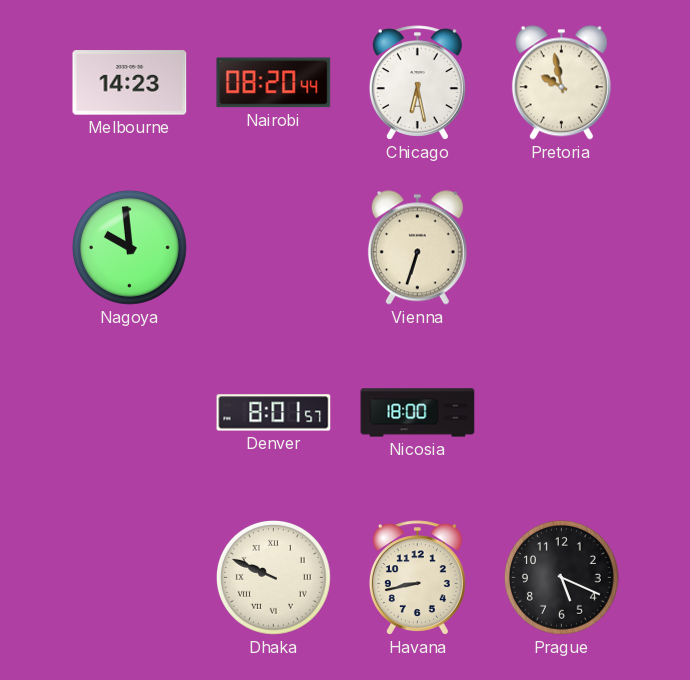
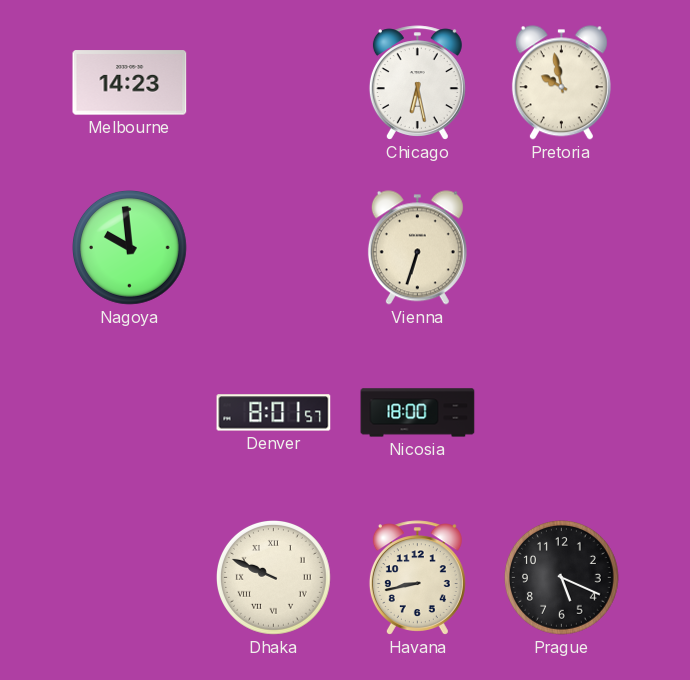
Nairobi: 08:20 -> none (274, 83)
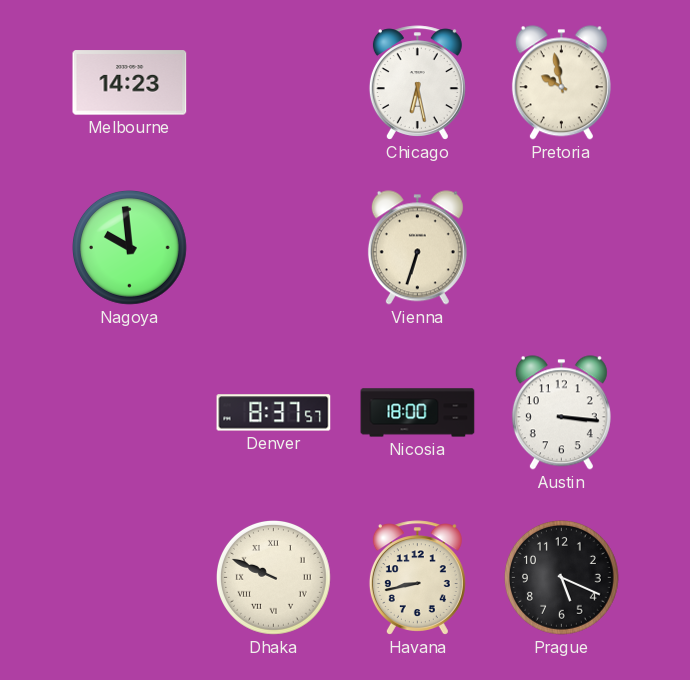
Denver: 8:01 -> 8:37 (274, 413)
Austin: none -> 3:16 (561, 413)
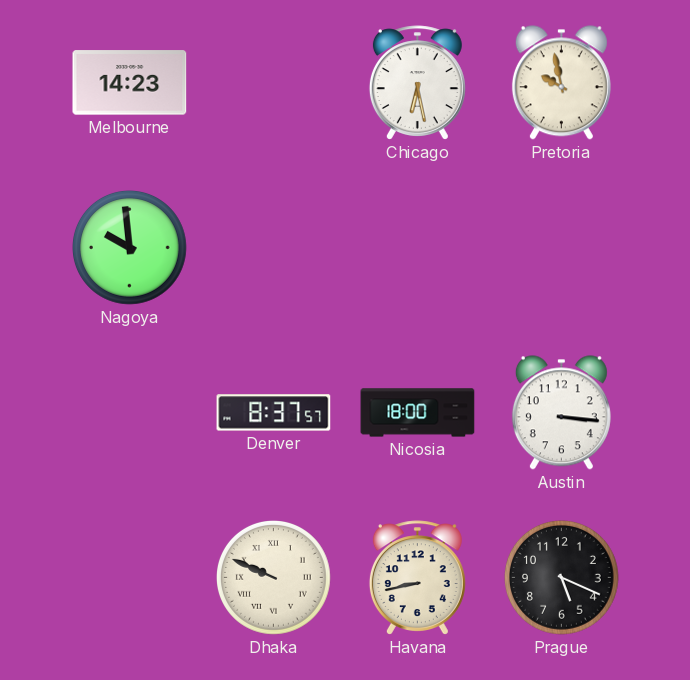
Vienna: 6:33 -> none (417, 248)
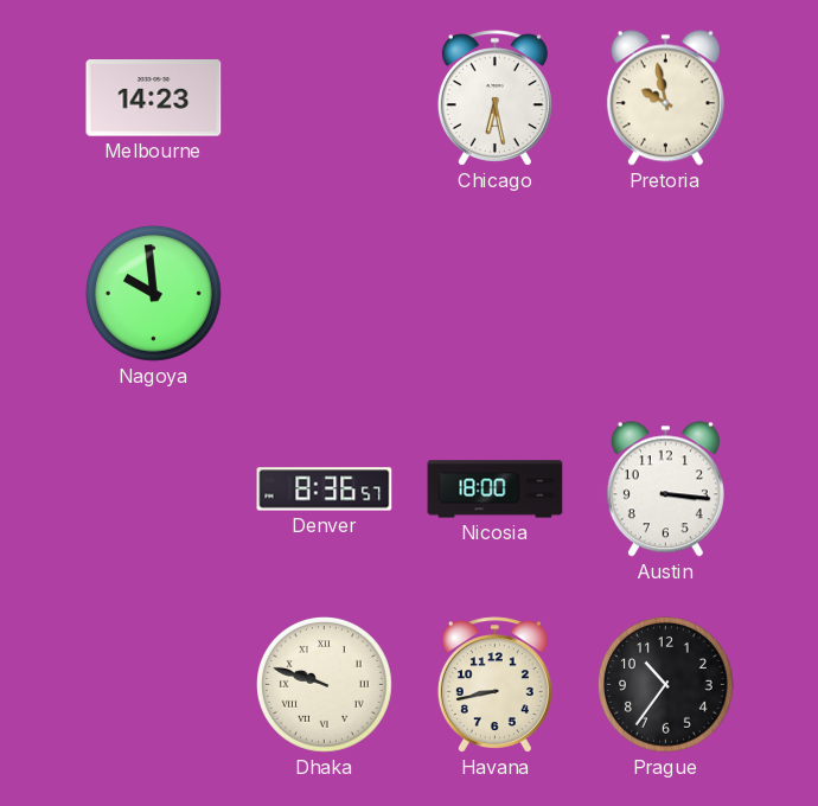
Denver: 8:37 -> 8:36 (325, 490)
Dhaka: 9:49 -> 9:48 (325, 685)
Prague: 5:19 -> 10:36 (666, 685)
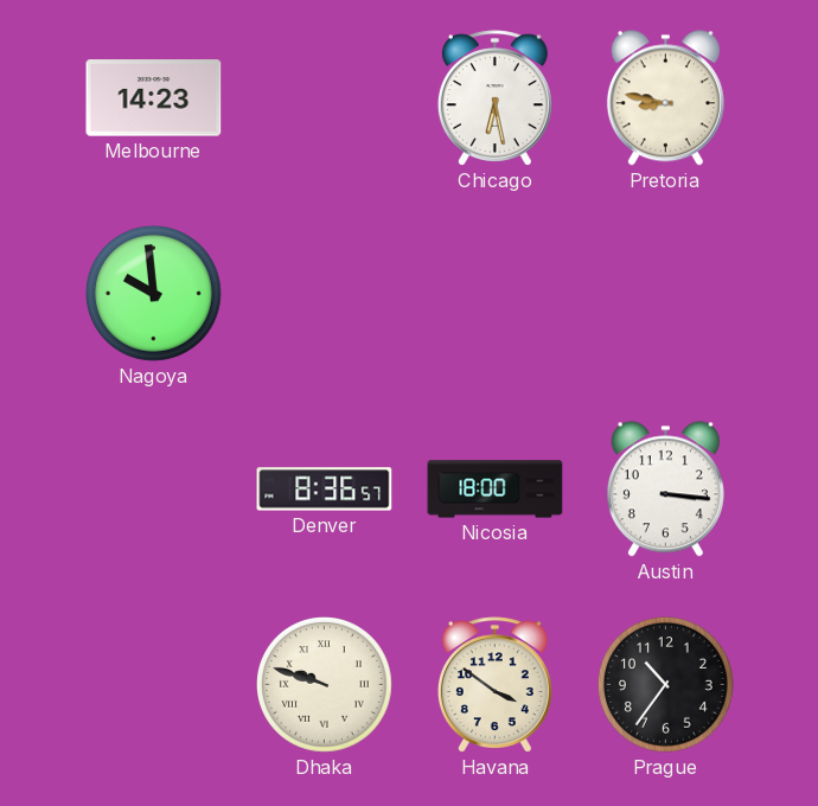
Pretoria: 9:58 -> 8:47 (665, 98)
Havana: 8:43 -> 3:51 (494, 685)
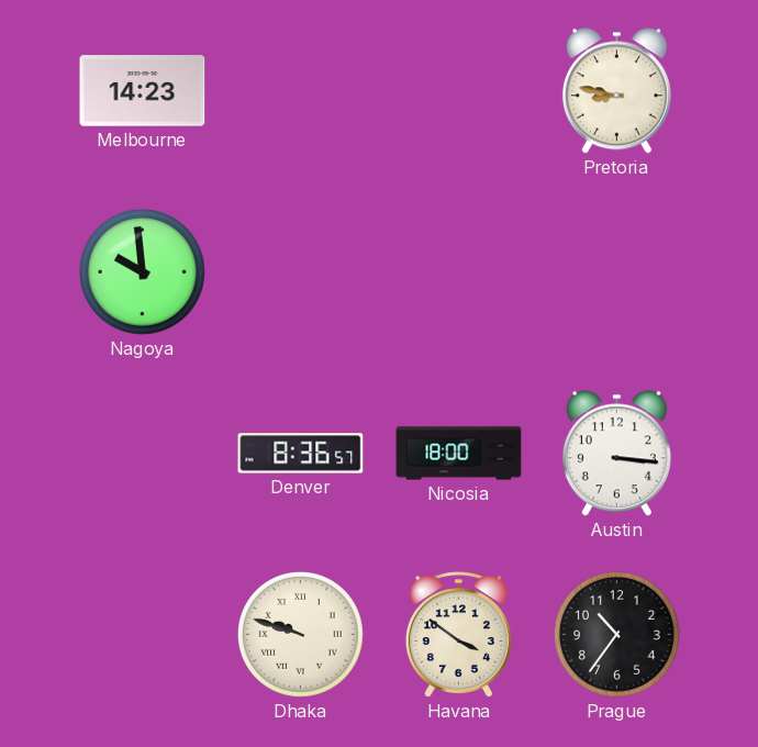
Chicago: 6:28 -> none (494, 98)
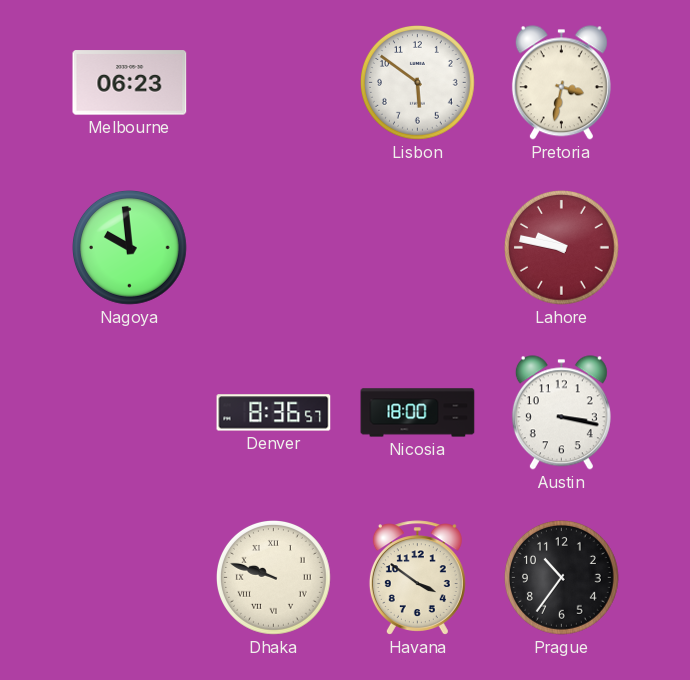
Melbourne: 14:23 -> 06:23 (130, 83)
Lisbon: none -> 5:51 (418, 83)
Pretoria: 8:47 -> 3:32 (561, 83)
Lahore: none -> 9:47 (562, 248)
Austin: 3:16 -> 3:17 (561, 413)
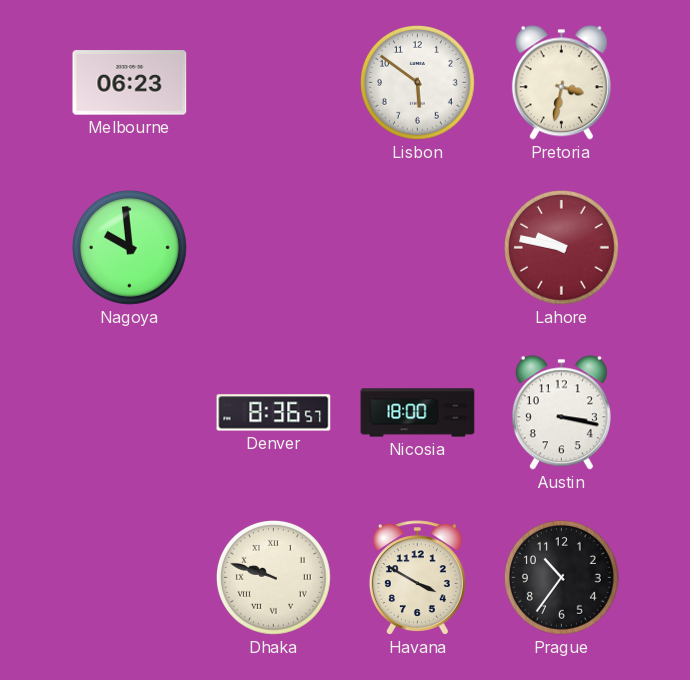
Havana: 3:51 -> 3:50 (417, 578)
